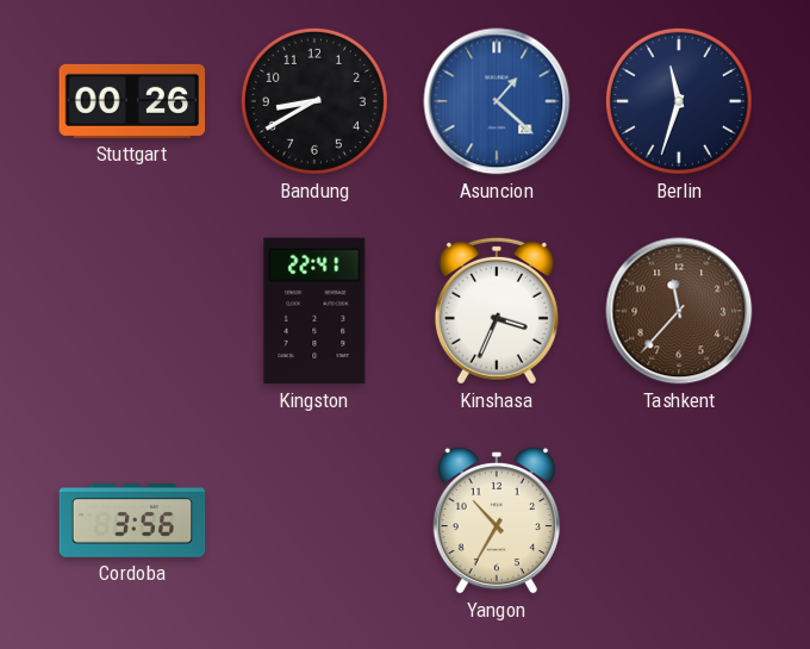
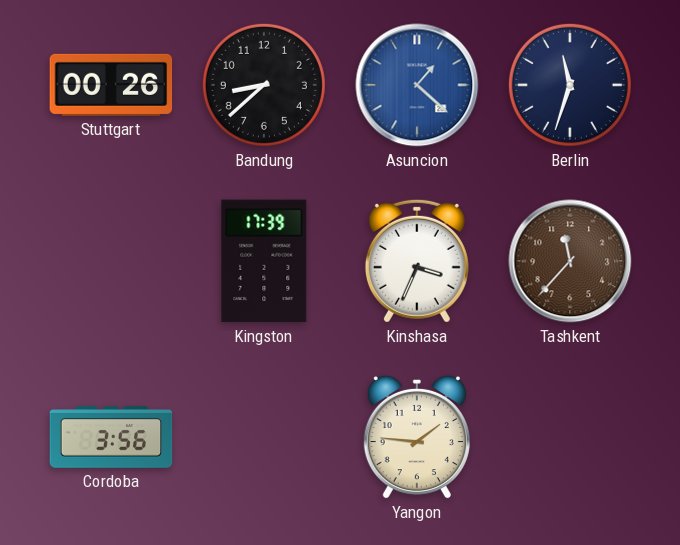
Bandung: 8:40 -> 8:38 (264, 85)
Kingston: 22:41 -> 17:39 (264, 261)
Yangon: 10:35 -> 1:46 (417, 437)
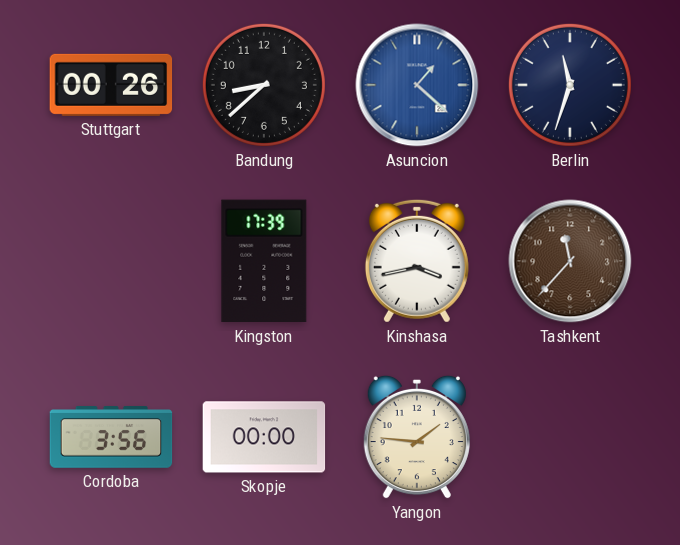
Kinshasa: 3:34 -> 3:43 (417, 261)
Skopje: none -> 00:00 (264, 437)
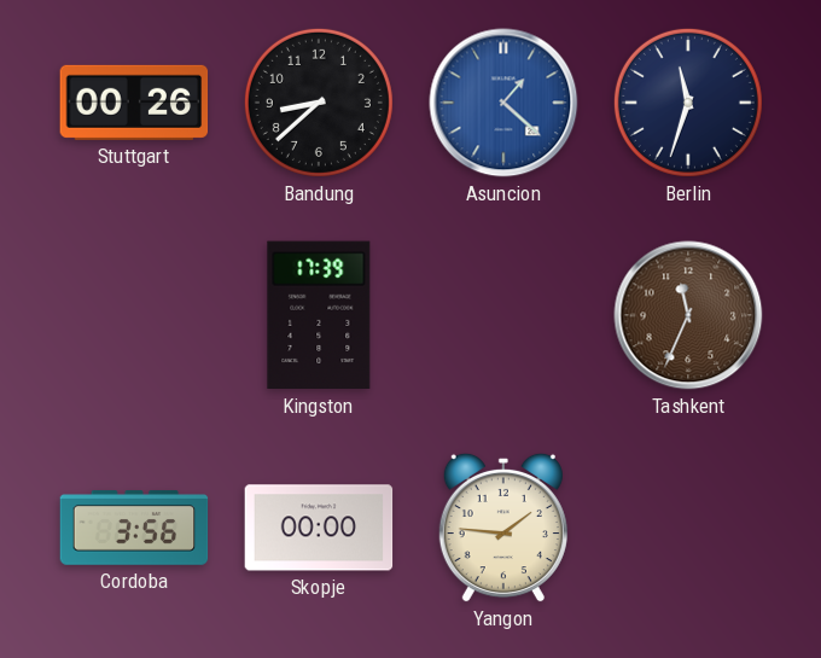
Kinshasa: 3:43 -> none (417, 261)
Tashkent: 11:37 -> 11:34 (688, 315)
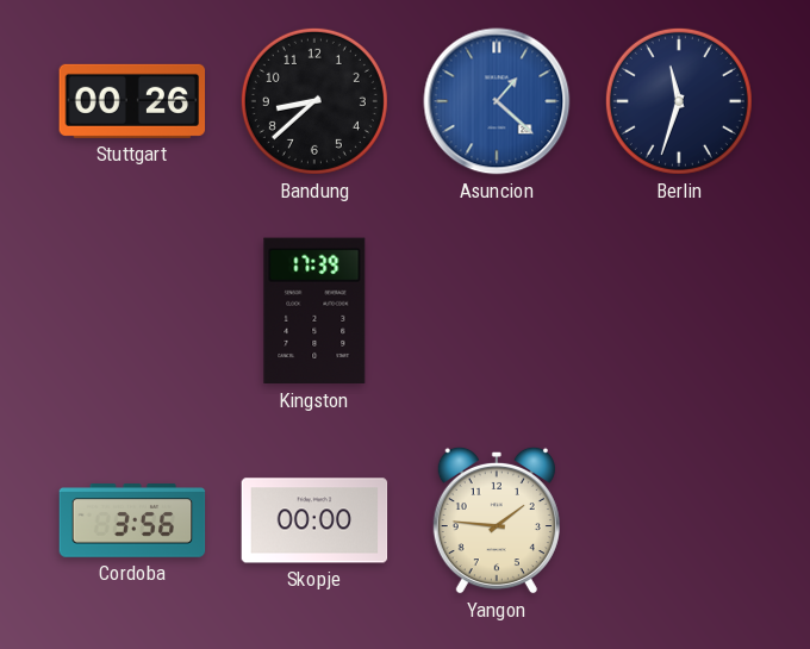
Tashkent: 11:34 -> none (688, 315)
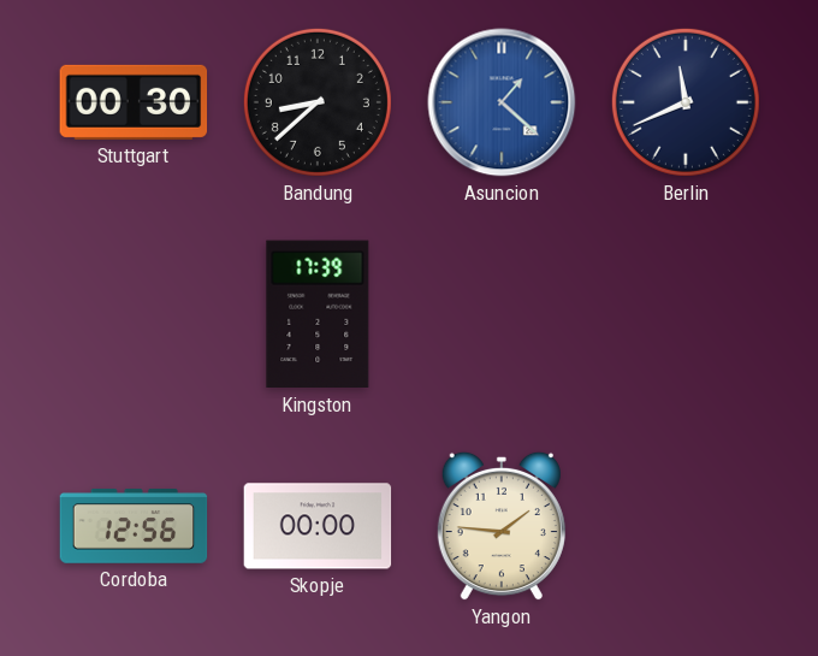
Stuttgart: 00:26 -> 00:30 (134, 102)
Berlin: 11:33 -> 11:41 (686, 102)
Cordoba: 3:56 -> 12:56 (134, 526)
